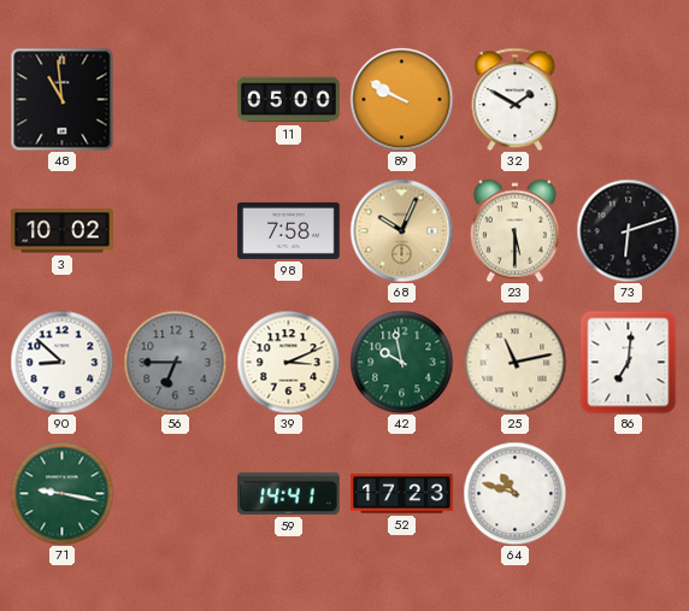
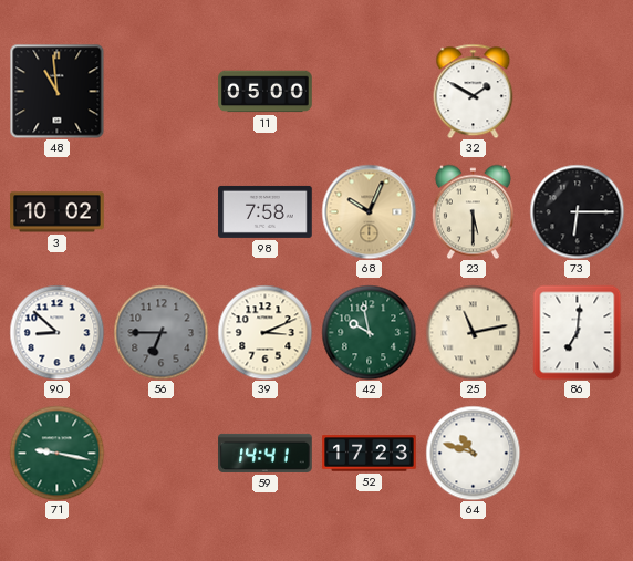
89: 9:50 -> none (401, 99)
73: 6:12 -> 6:15 (577, 211)
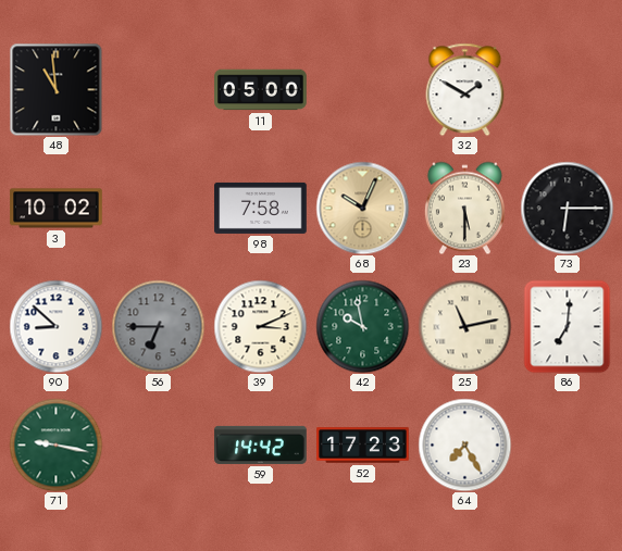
59: 14:41 -> 14:42 (261, 444)
64: 10:48 -> 7:25 (464, 444)
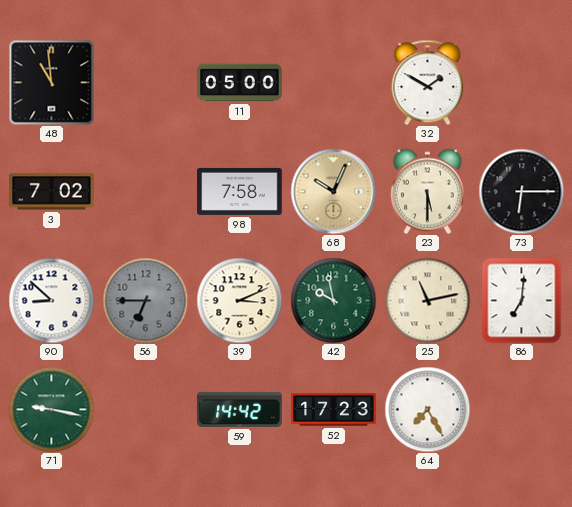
3: 10:02 -> 7:02 (52, 192)
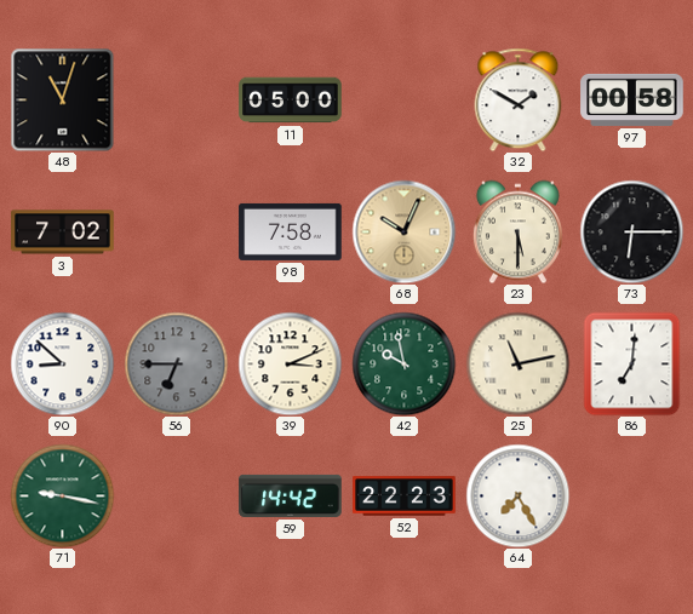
48: 10:59 -> 11:03 (62, 99)
97: none -> 00:58 (632, 99)
52: 17:23 -> 22:23 (405, 497)
